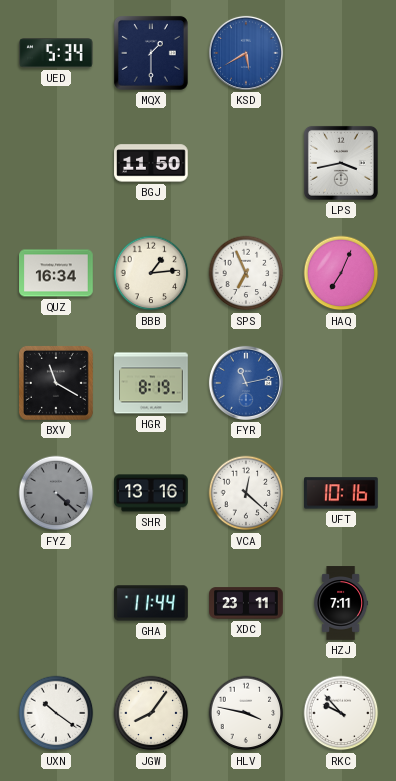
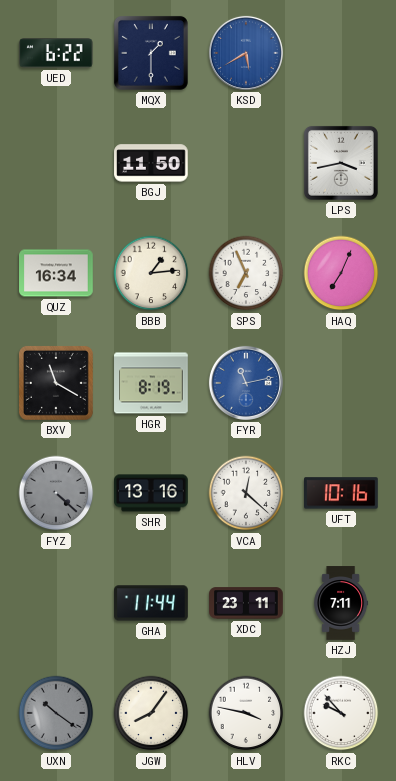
UED: 5:34 -> 6:22 (57, 53)
UXN dial: white -> grey (56, 713)
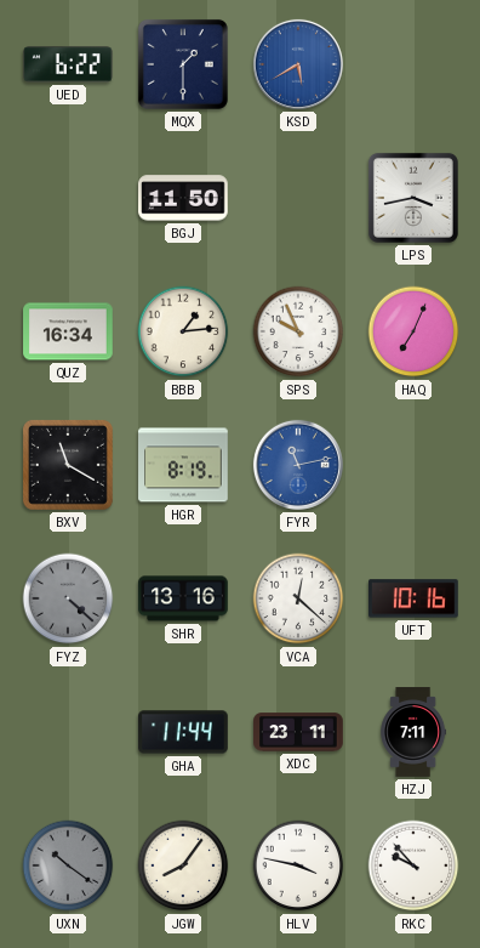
SPS: 6:56 -> 9:56 (298, 331)
